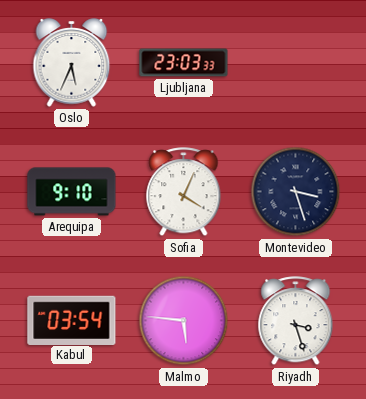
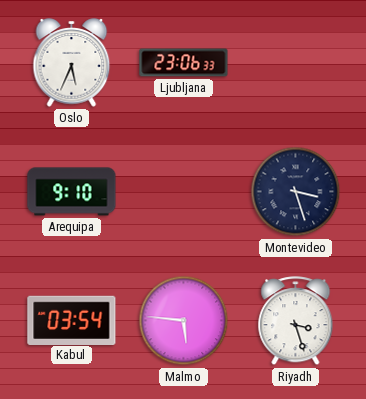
Ljubljana: 23:03 -> 23:06 (184, 63)
Sofia: 4:04 -> none (184, 192)
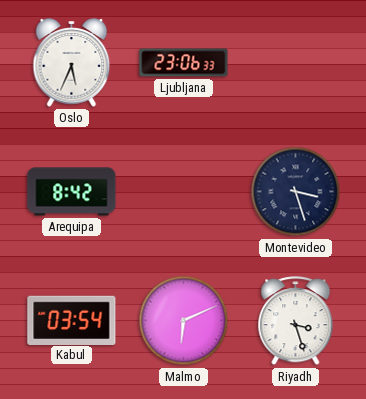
Arequipa: 9:10 -> 8:42 (72, 192)
Malmo: 5:46 -> 6:11 (184, 321)
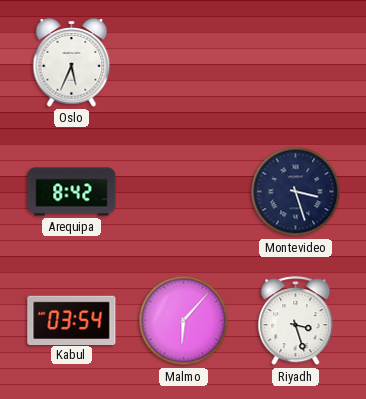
Ljubljana: 23:06 -> none (184, 63)
Malmo: 6:11 -> 6:07 (184, 321)
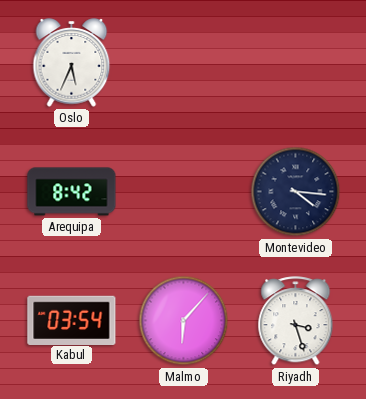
Montevideo: 3:27 -> 4:16 (296, 192)
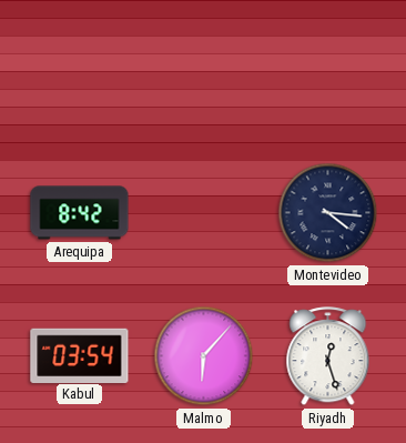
Oslo: 5:34 -> none (72, 63)
Riyadh: 3:27 -> 12:27 (328, 356)
